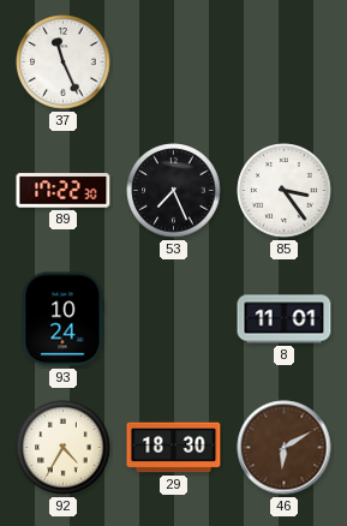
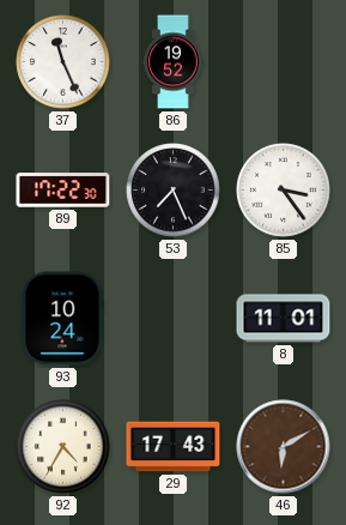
86: none -> 19:52 (174, 62)
29: 18:30 -> 17:43 (174, 447)
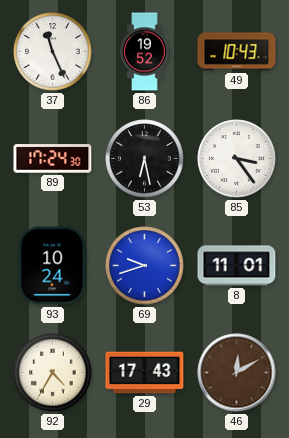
49: none -> 10:43 (237, 52)
89: 17:22 -> 17:24 (53, 159)
53: 7:26 -> 6:28 (145, 159)
69: none -> 9:42 (145, 266)
46: 6:10 -> 12:10 (237, 373)
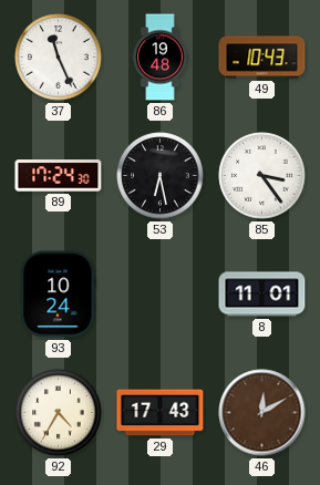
86: 19:52 -> 19:48 (161, 58)
69: 9:42 -> none (145, 266)
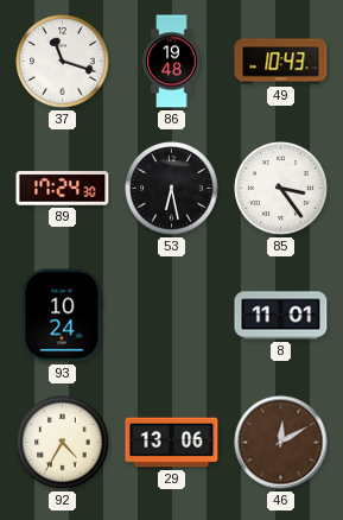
37: 11:26 -> 11:18 (63, 62)
29: 17:43 -> 13:06 (172, 443)
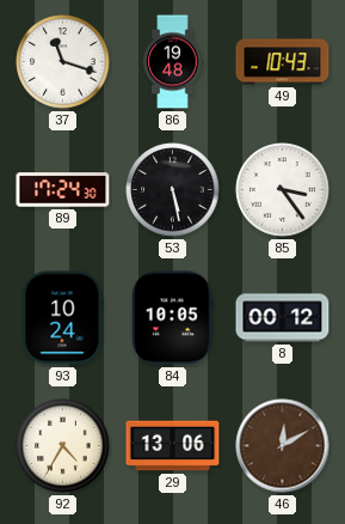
53: 6:28 -> 5:28 (173, 190)
84: none -> 10:05 (173, 318)
8: 11:01 -> 00:12 (283, 318)
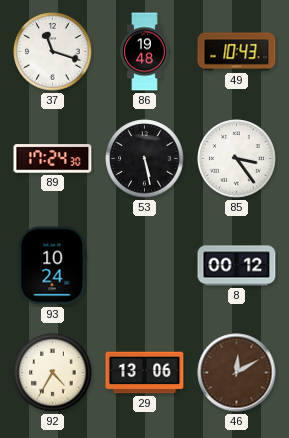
84: 10:05 -> none (173, 318)
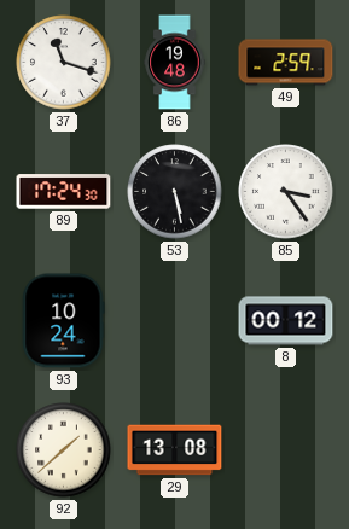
49: 10:43 -> 2:59 (286, 63)
92: 4:35 -> 1:38 (64, 450)
29: 13:06 -> 13:08 (175, 450)
46: 12:10 -> none (237, 373)
